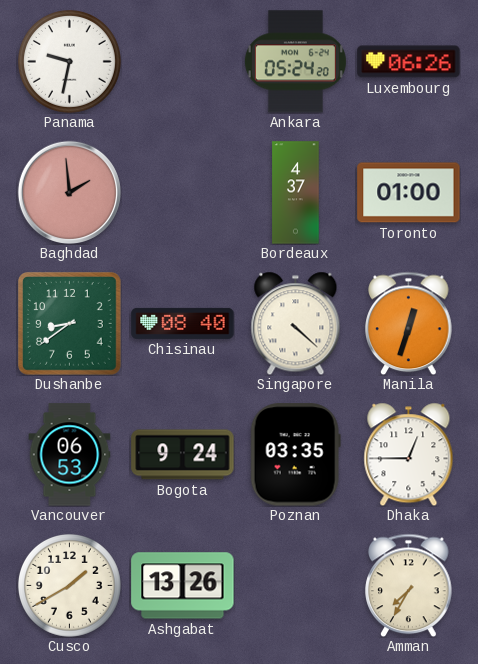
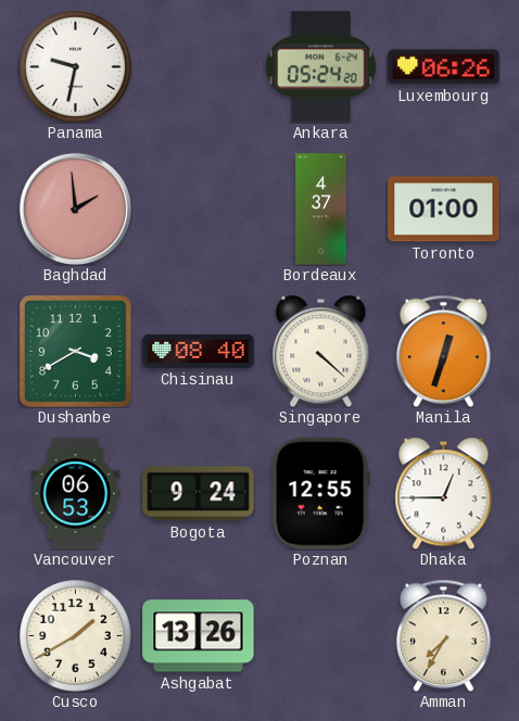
Dushanbe: 8:39 -> 3:40 (76, 352)
Poznan: 03:35 -> 12:55 (320, 494)
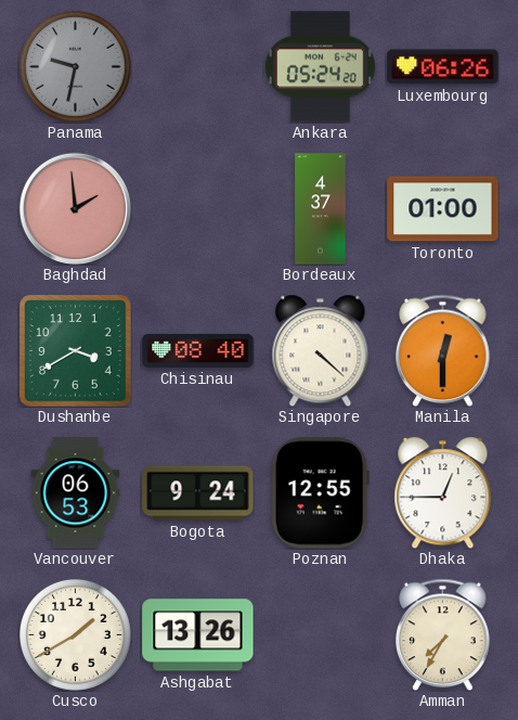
Panama dial: white -> grey (75, 66)
Manila: 12:33 -> 12:30 (443, 350)
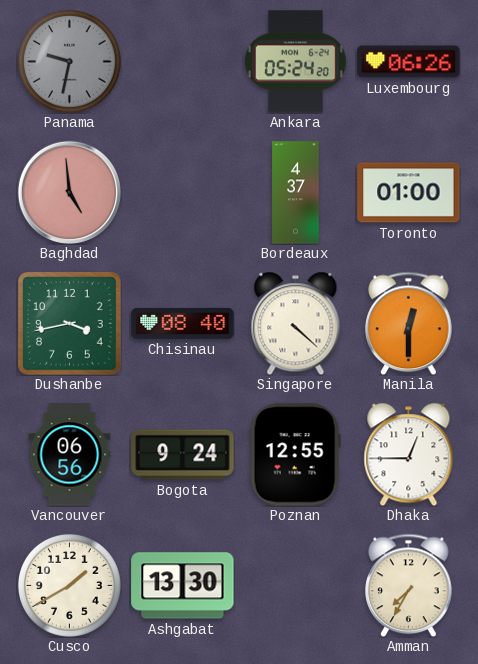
Baghdad: 1:59 -> 4:59 (69, 192)
Dushanbe: 3:40 -> 3:43 (70, 324)
Vancouver: 06:53 -> 06:56 (70, 455)
Ashgabat: 13:26 -> 13:30 (183, 586)
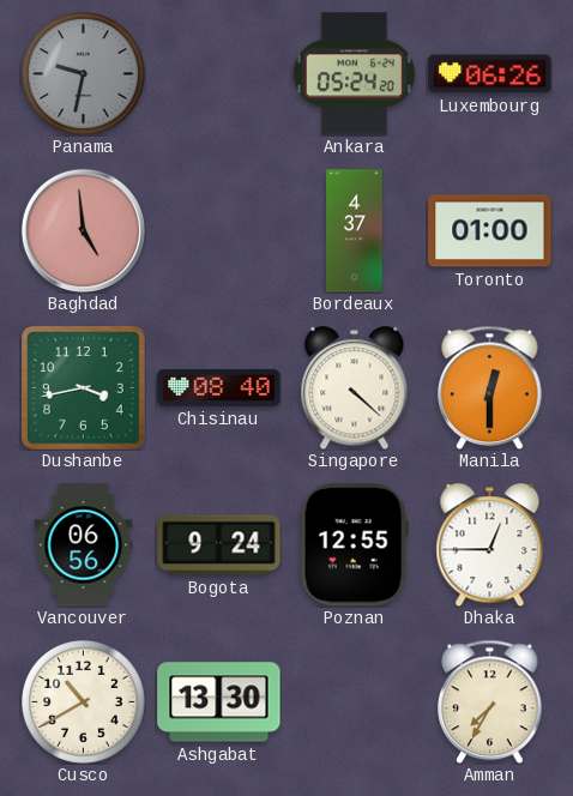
Cusco: 1:40 -> 10:40 (83, 701)
